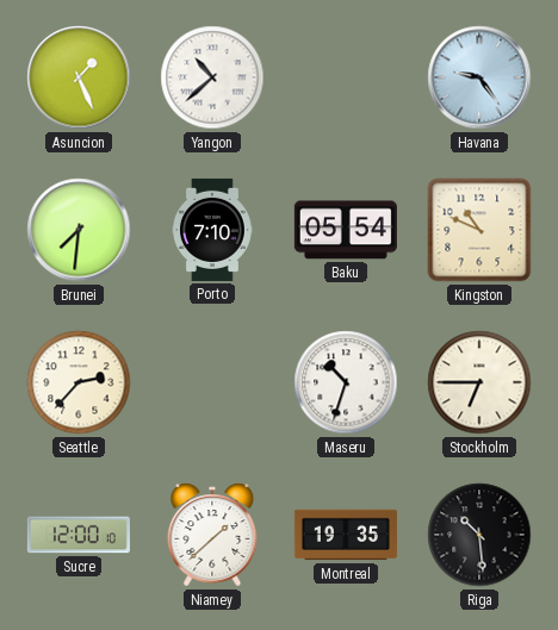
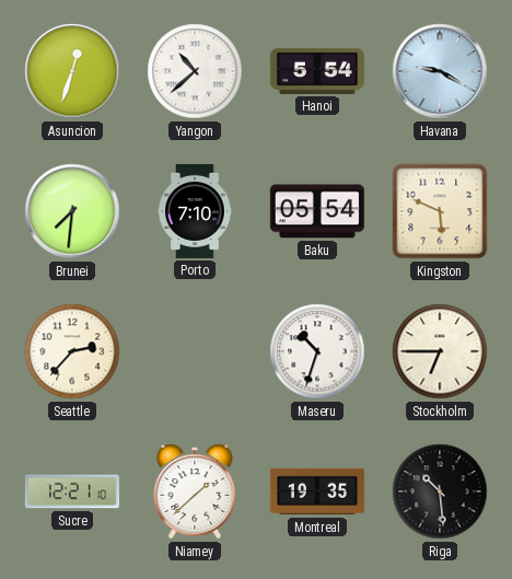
Asuncion: 1:26 -> 12:33 (72, 71)
Hanoi: none -> 5:54 (317, 71)
Havana: 9:24 -> 9:20 (440, 71)
Kingston: 10:49 -> 5:49 (440, 211)
Sucre: 12:00 -> 12:21 (72, 491)
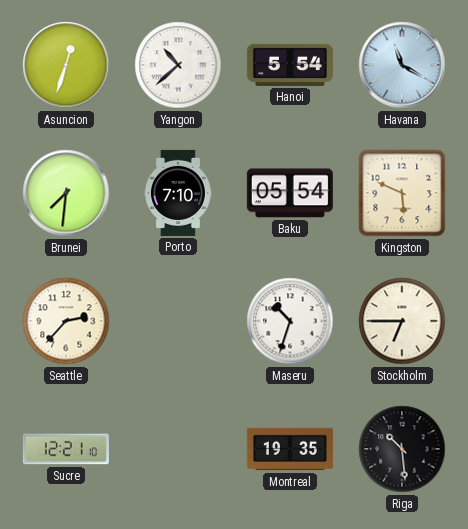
Havana: 9:20 -> 11:20 (402, 65)
Niamey: 1:38 -> none (195, 491)
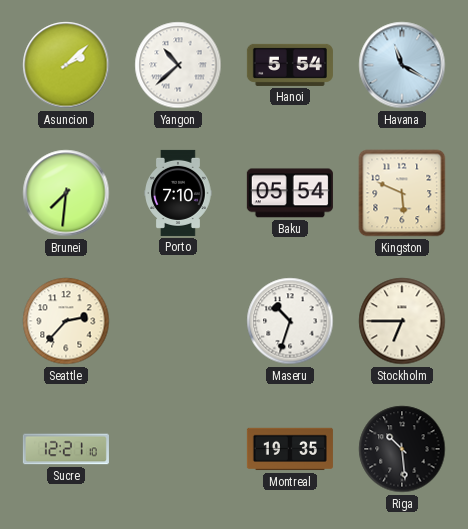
Asuncion: 12:33 -> 2:08 (66, 65)
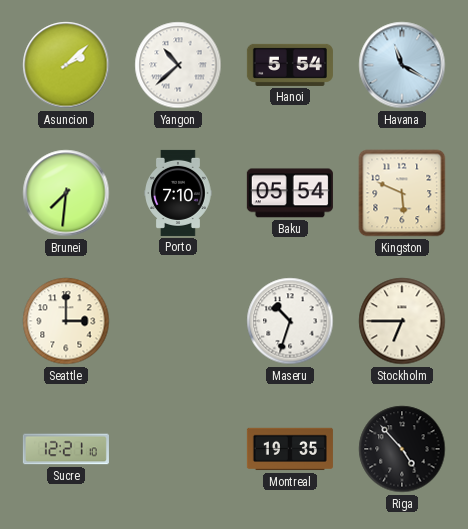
Seattle: 2:37 -> 3:00 (66, 321)
Riga: 10:29 -> 4:53 (402, 449)
